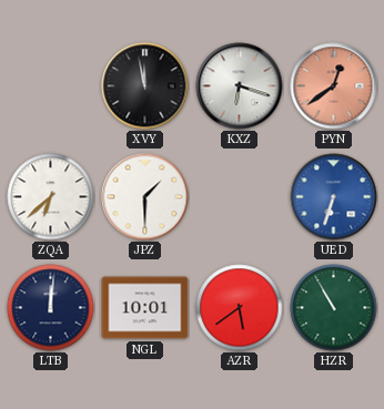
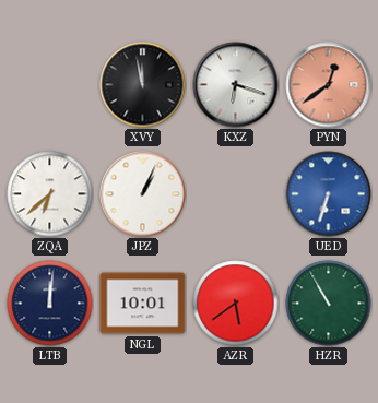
JPZ: 1:30 -> 1:04 (143, 194)
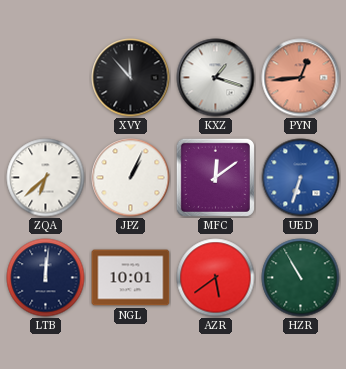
XVY: 11:58 -> 11:53 (131, 78)
KXZ: 6:18 -> 1:18 (216, 78)
PYN: 12:39 -> 12:44 (301, 78)
MFC: none -> 12:09 (215, 177)
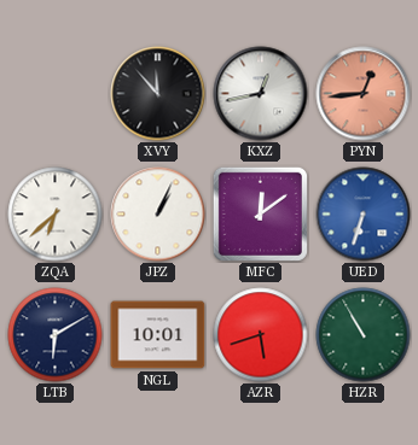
KXZ: 1:18 -> 12:43 (261, 94)
LTB: 12:01 -> 6:10 (56, 335)
AZR: 5:39 -> 5:42 (261, 335)
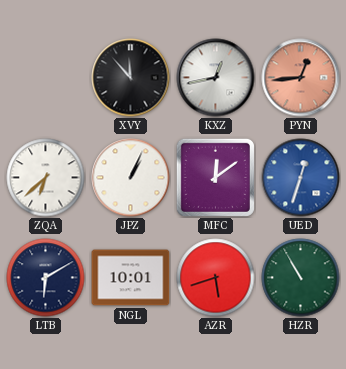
UED: 6:33 -> 12:33 (301, 178)
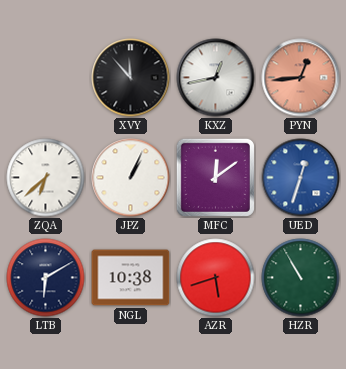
NGL: 10:01 -> 10:38 (131, 278)
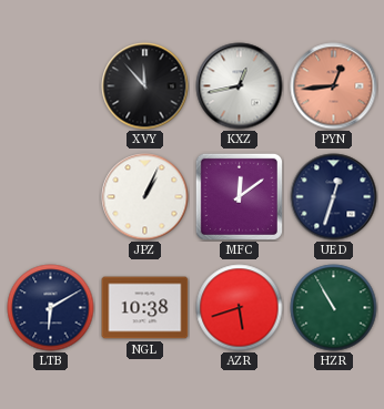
ZQA: 6:38 -> none (46, 178)
UED dial: blue -> navy (334, 197)
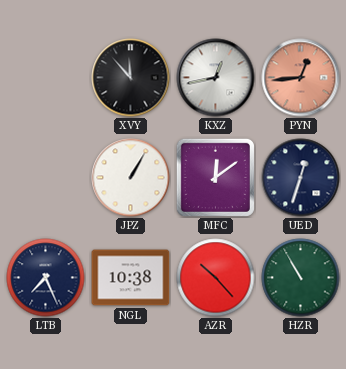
JPZ: 1:04 -> 1:05 (131, 178)
LTB: 6:10 -> 7:26 (46, 278)
AZR: 5:42 -> 10:23 (216, 278)
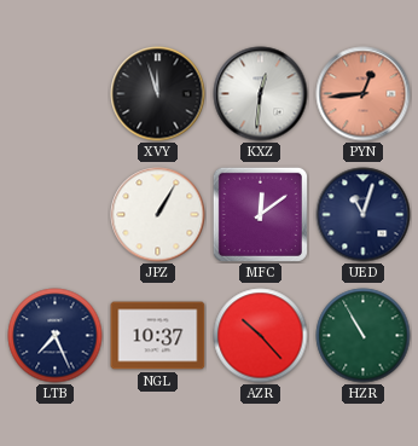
XVY: 11:53 -> 11:57 (158, 94)
KXZ: 12:43 -> 12:31 (261, 94)
UED: 12:33 -> 11:03 (364, 215)
NGL: 10:38 -> 10:37 (158, 336)
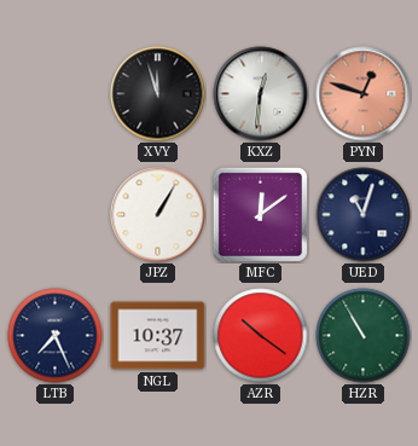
PYN: 12:44 -> 12:48 (364, 94)
AZR: 10:23 -> 10:21 (261, 336)
